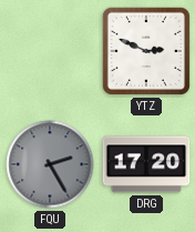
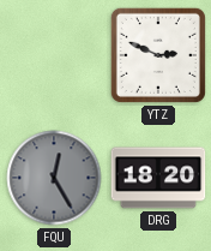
FQU: 2:25 -> 12:25 (54, 178)
DRG: 17:20 -> 18:20 (158, 178)
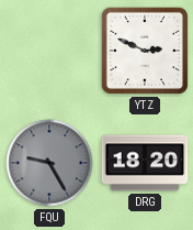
FQU: 12:25 -> 9:25 (49, 163)
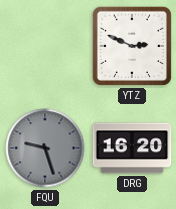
FQU: 9:25 -> 9:27 (45, 148)
DRG: 18:20 -> 16:20 (132, 148)
